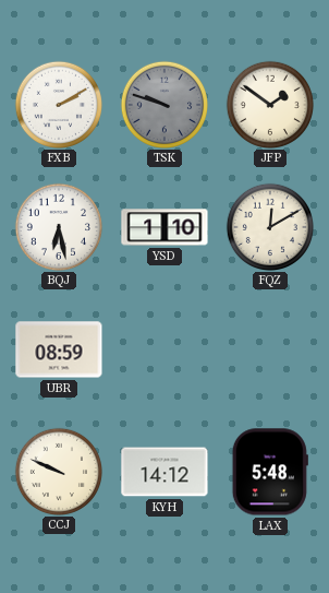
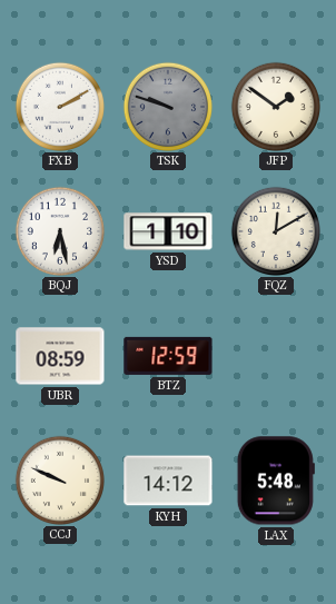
BTZ: none -> 12:59 (168, 356)
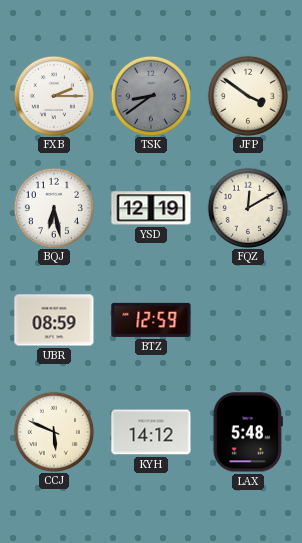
FXB: 2:10 -> 2:15 (53, 95)
TSK: 9:48 -> 8:39 (150, 95)
JFP: 1:51 -> 3:51 (247, 95)
YSD: 1:10 -> 12:19 (151, 208)
CCJ: 9:49 -> 5:49 (53, 431)
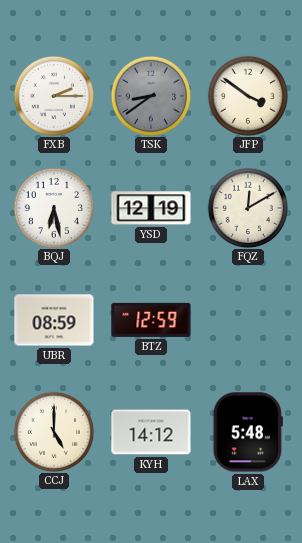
CCJ: 5:49 -> 5:00 (53, 431)
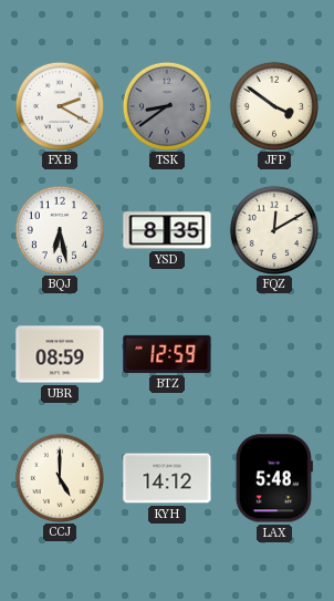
FXB: 2:15 -> 2:20 (59, 105)
YSD: 12:19 -> 8:35 (167, 230)
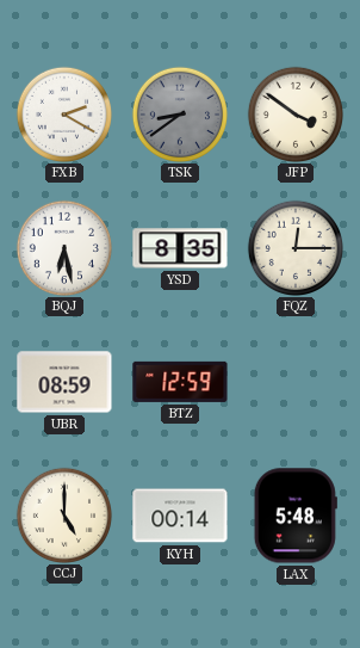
FQZ: 12:10 -> 12:15 (294, 247)
KYH: 14:12 -> 00:14 (180, 516)
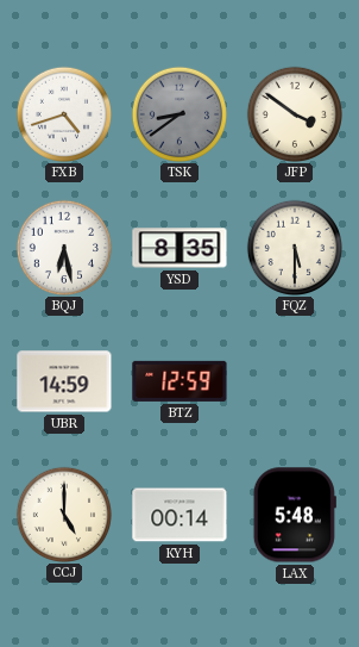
FXB: 2:20 -> 4:42 (63, 113)
FQZ: 12:15 -> 5:30 (294, 247)
UBR: 08:59 -> 14:59 (64, 381)
